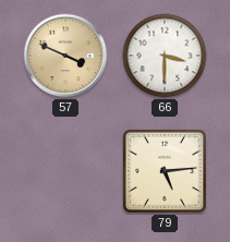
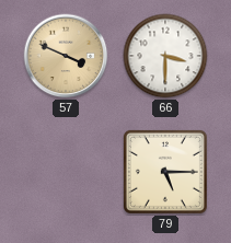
79: 5:14 -> 5:15 (165, 172)
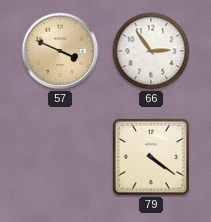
66: 3:30 -> 2:54 (151, 51)
79: 5:15 -> 4:21 (151, 157)
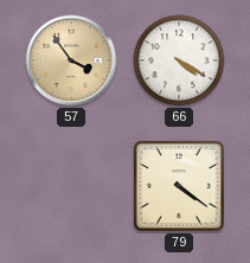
57: 3:49 -> 3:54 (71, 60)
66: 2:54 -> 4:20 (179, 60)
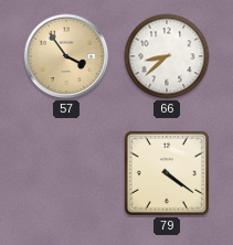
66: 4:20 -> 8:38 (167, 56)
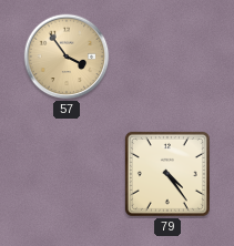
66: 8:38 -> none (167, 56)
79: 4:21 -> 4:24 (167, 174)
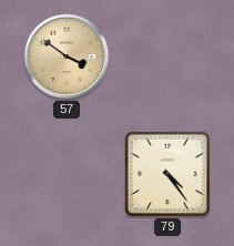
57: 3:54 -> 3:51 (67, 57)
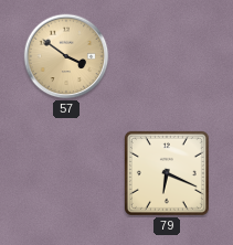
79: 4:24 -> 6:19 (167, 173)
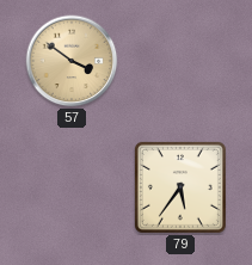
79: 6:19 -> 5:36 (180, 187)
